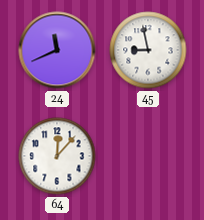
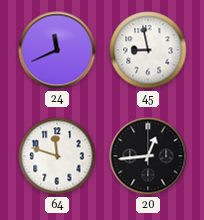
64: 12:07 -> 11:48 (57, 156)
20: none -> 12:44 (148, 156)
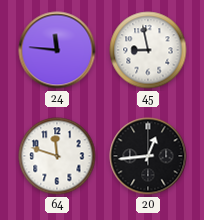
24: 11:41 -> 11:46 (57, 50)
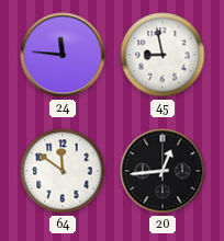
64: 11:48 -> 11:51 (63, 171)
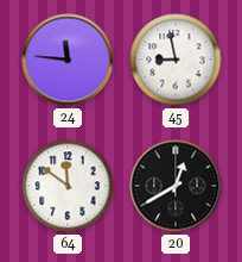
20: 12:44 -> 12:40 (176, 186)
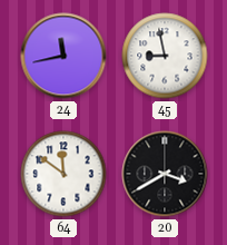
24: 11:46 -> 11:43 (63, 56)
20: 12:40 -> 3:40 (165, 174)
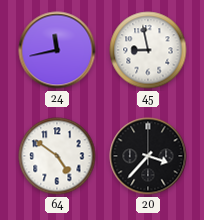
64: 11:51 -> 4:51 (57, 156)
20: 3:40 -> 3:37 (148, 156)
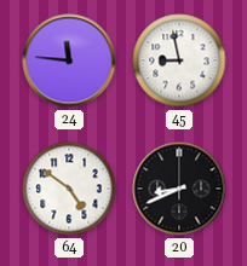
24: 11:43 -> 11:46 (69, 60)
20: 3:37 -> 8:41 (179, 189)
